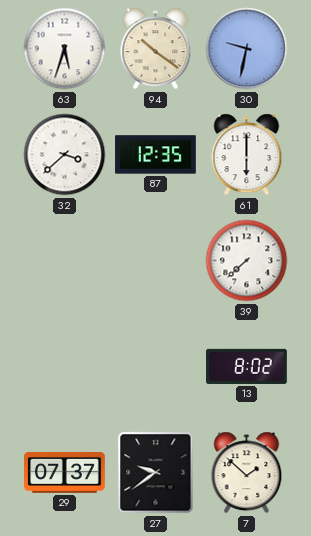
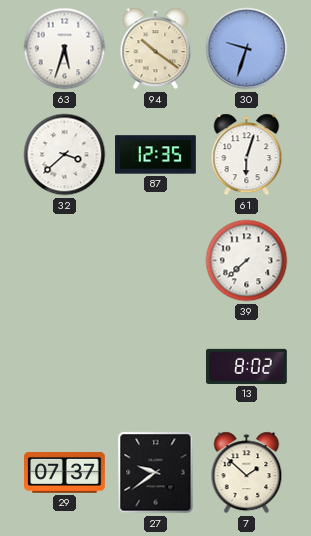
30: 9:32 -> 9:33 (247, 49)
61: 6:00 -> 6:03 (247, 155)
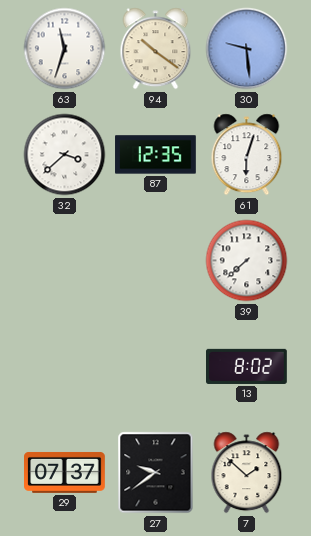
63: 5:33 -> 11:33 (65, 49)
30: 9:33 -> 9:29 (247, 49)
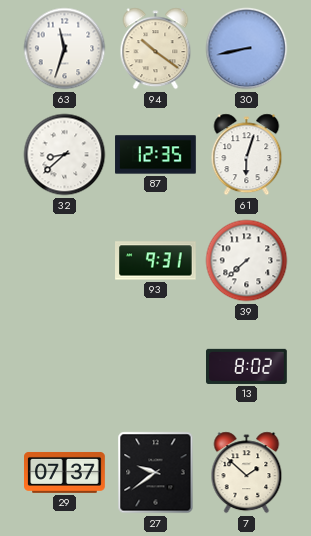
30: 9:29 -> 8:43 (247, 49)
32: 3:38 -> 8:38 (65, 155)
93: none -> 9:31 (156, 261)
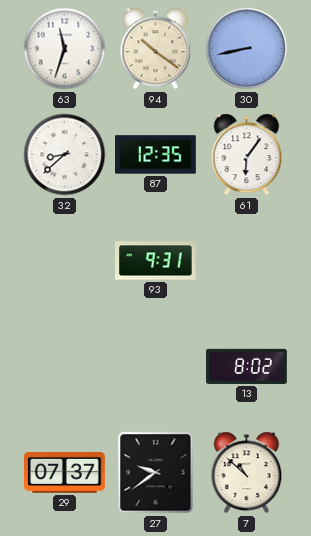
61: 6:03 -> 6:06 (247, 155)
39: 7:38 -> none (247, 261)
7: 1:52 -> 10:52 (247, 473)
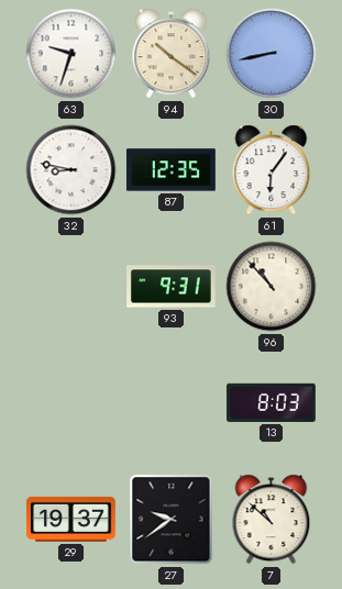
63: 11:33 -> 9:33 (71, 54)
32: 8:38 -> 8:47 (71, 170)
96: none -> 10:53 (272, 287)
13: 8:02 -> 8:03 (272, 402)
29: 07:37 -> 19:37 (71, 519)
